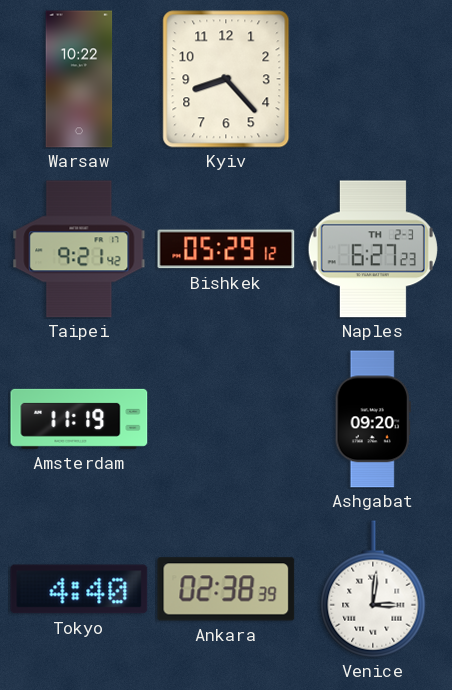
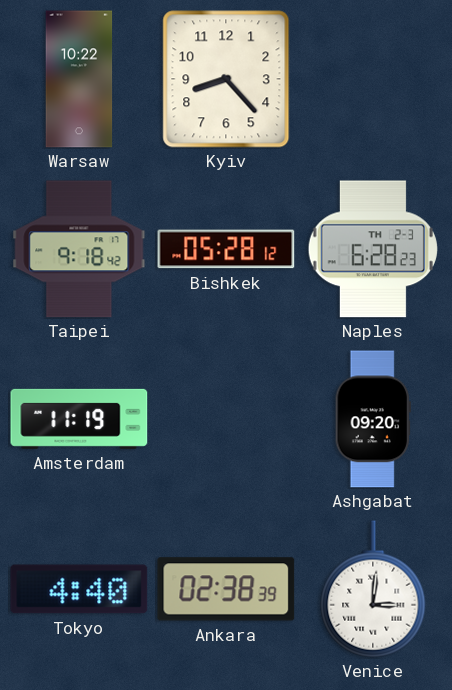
Taipei: 9:21 -> 9:18 (79, 249)
Bishkek: 05:29 -> 05:28 (226, 249)
Naples: 6:27 -> 6:28 (373, 249)
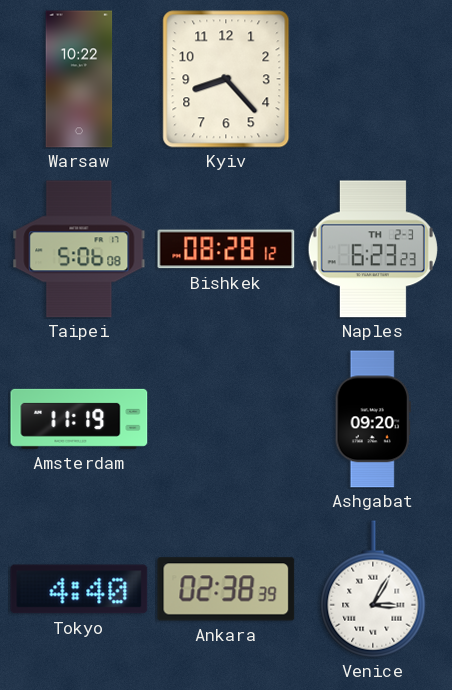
Taipei: 9:18 -> 5:06 (79, 249)
Bishkek: 05:28 -> 08:28 (226, 249)
Naples: 6:28 -> 6:23 (373, 249)
Venice: 3:01 -> 3:05 (373, 589)
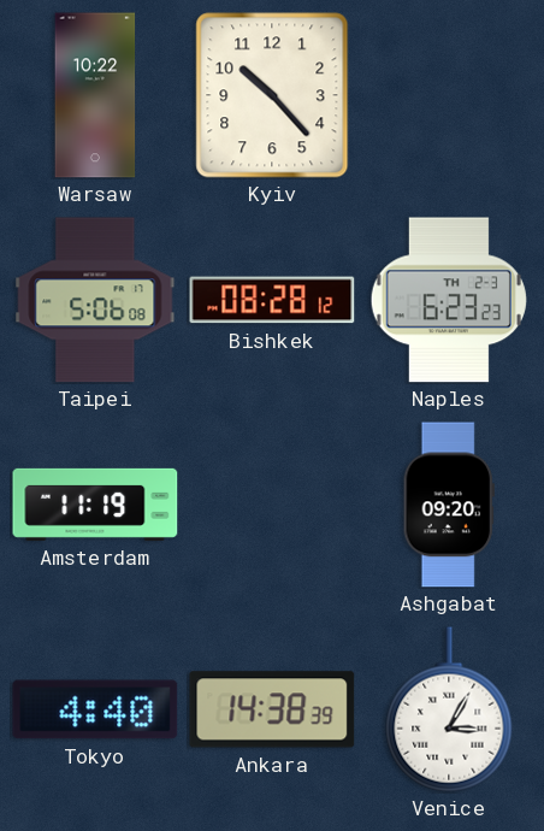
Kyiv: 8:23 -> 10:23 (272, 95)
Ankara: 02:38 -> 14:38 (272, 709)
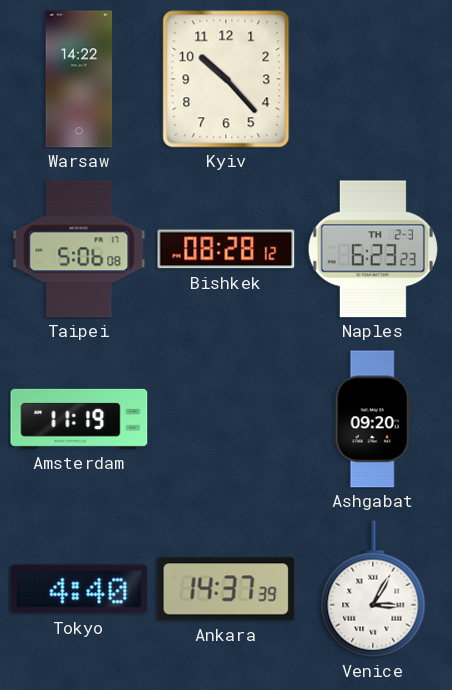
Warsaw: 10:22 -> 14:22 (79, 79)
Ankara: 14:38 -> 14:37 (226, 589)
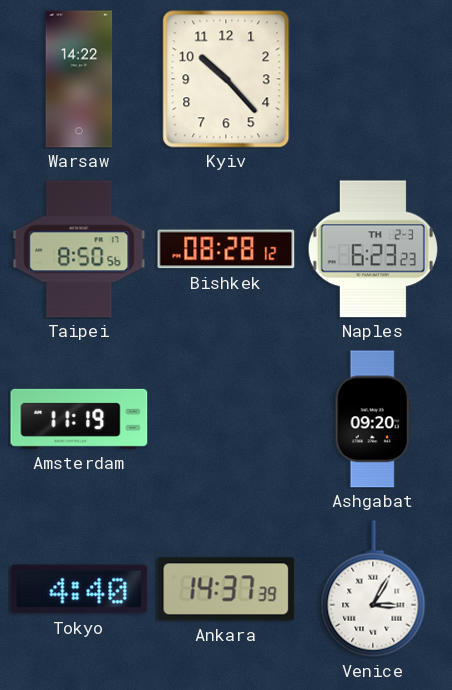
Taipei: 5:06 -> 8:50 (79, 249)
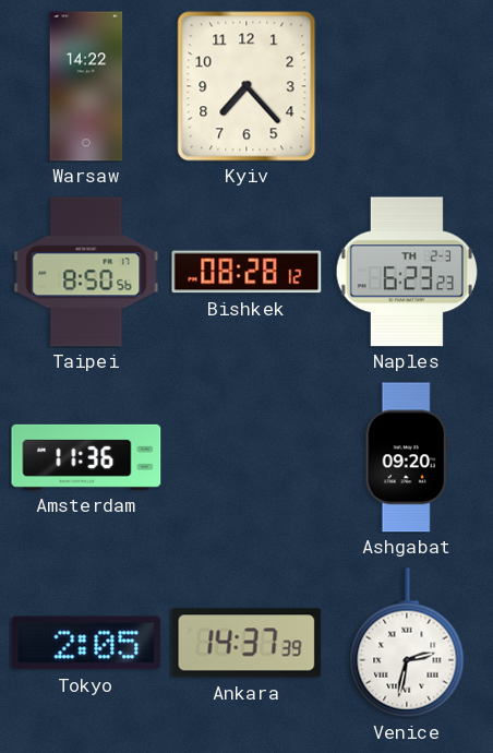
Kyiv: 10:23 -> 7:23 (246, 86)
Amsterdam: 11:19 -> 11:36 (86, 457)
Tokyo: 4:40 -> 2:05 (86, 643)
Venice: 3:05 -> 2:32 (407, 643)
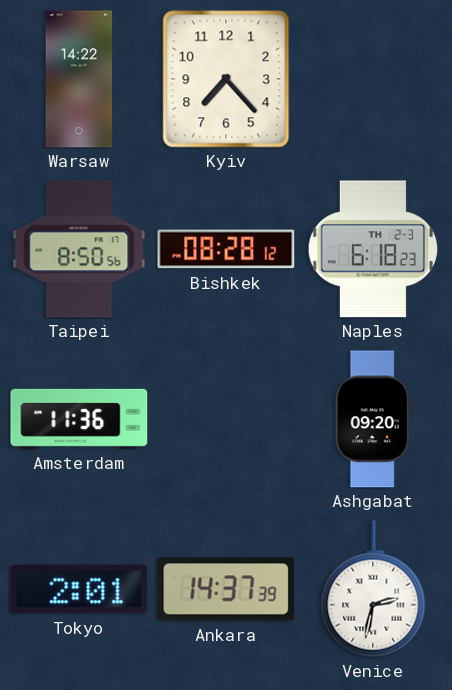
Naples: 6:23 -> 6:18 (373, 249)
Tokyo: 2:05 -> 2:01 (79, 589)
